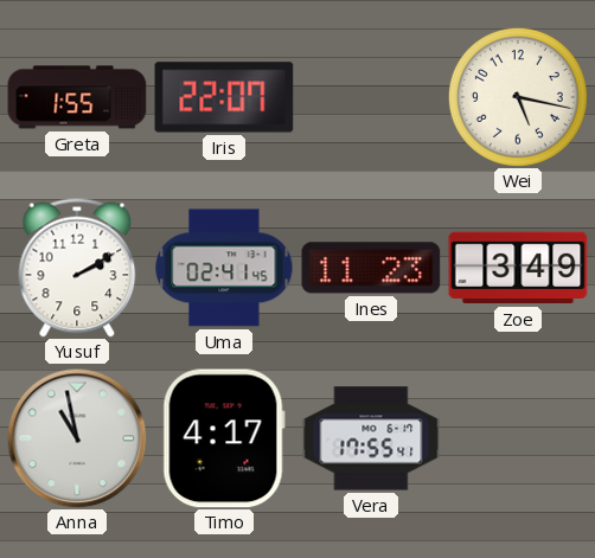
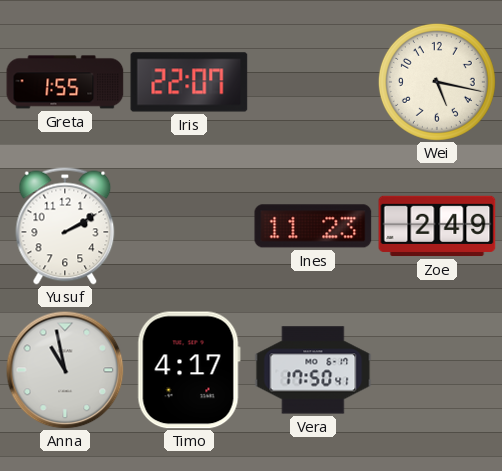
Uma: 02:41 -> none (224, 268)
Zoe: 3:49 -> 2:49 (437, 226)
Vera: 17:55 -> 17:50 (313, 370)
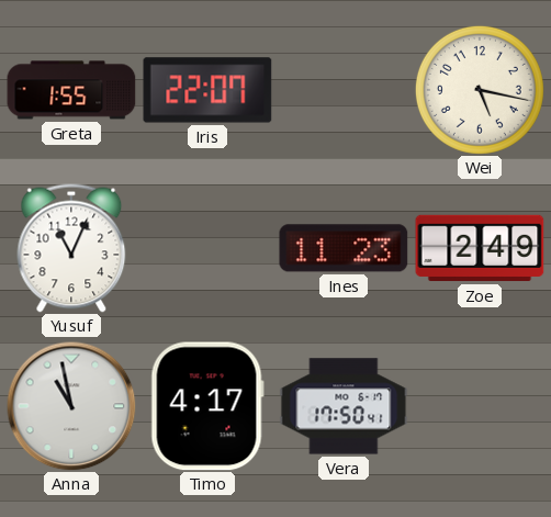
Yusuf: 2:10 -> 11:04 (71, 248)
